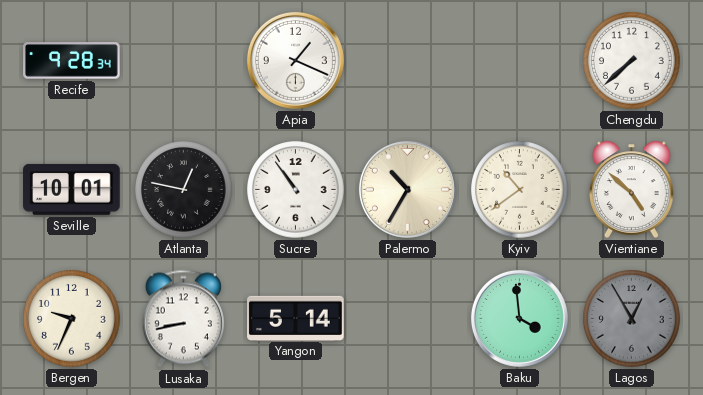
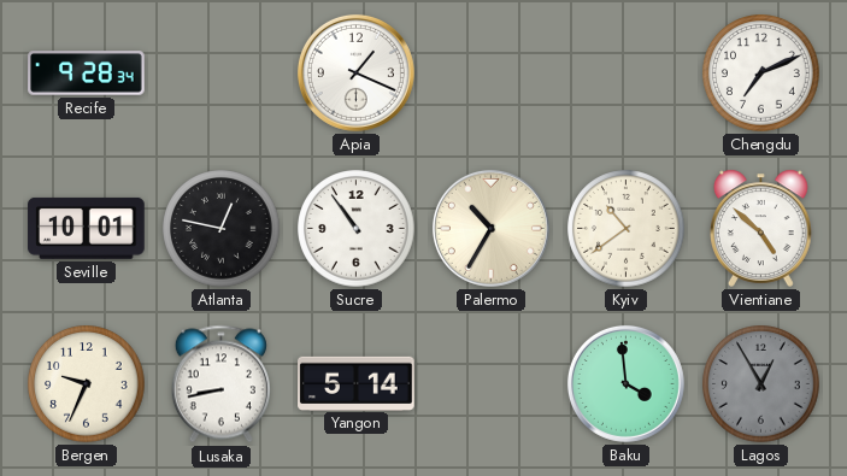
Chengdu: 7:38 -> 7:11 (761, 74)
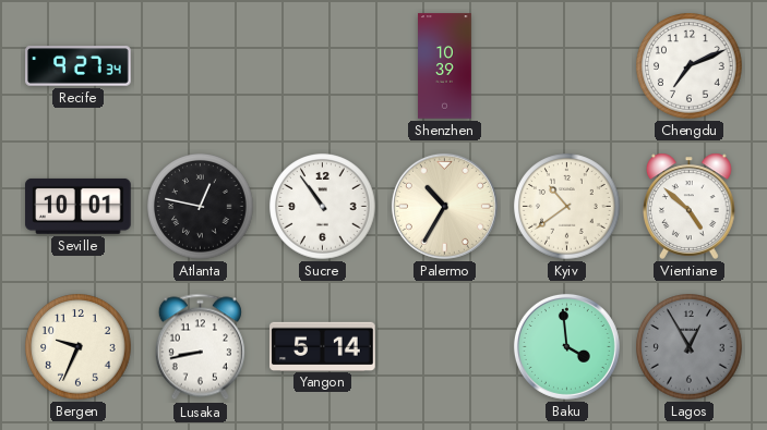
Recife: 9:28 -> 9:27 (79, 66)
Apia: 1:19 -> none (355, 72)
Shenzhen: none -> 10:39 (445, 66)
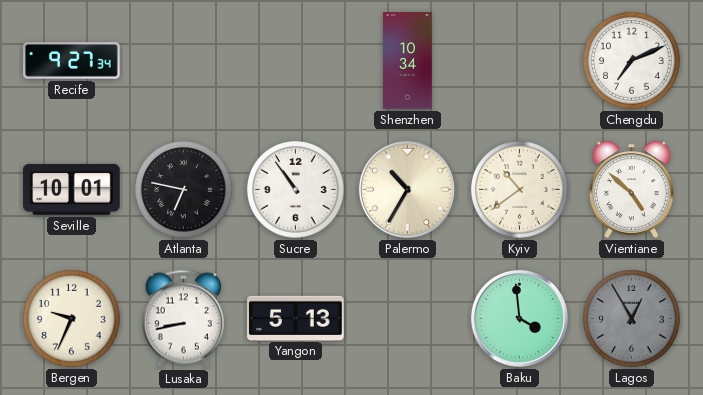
Shenzhen: 10:39 -> 10:34 (408, 61)
Atlanta: 12:47 -> 6:47 (184, 190)
Yangon: 5:14 -> 5:13 (296, 318)
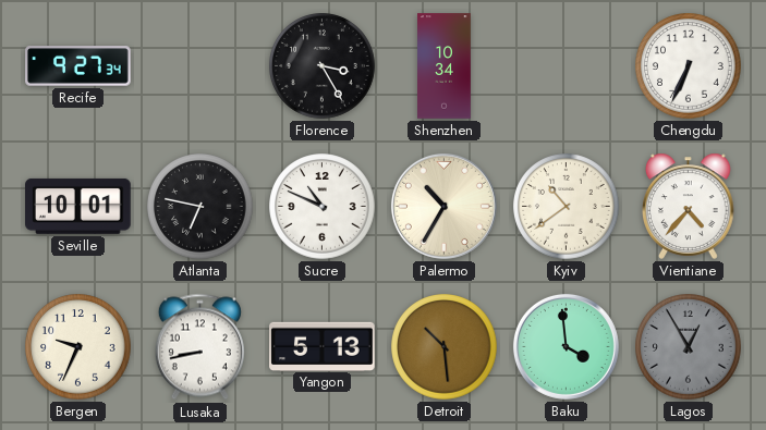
Florence: none -> 3:25 (323, 66)
Chengdu: 7:11 -> 6:34 (689, 66)
Sucre: 10:54 -> 10:49 (323, 207)
Vientiane: 4:52 -> 4:37 (689, 206)
Detroit: none -> 10:29 (445, 347)
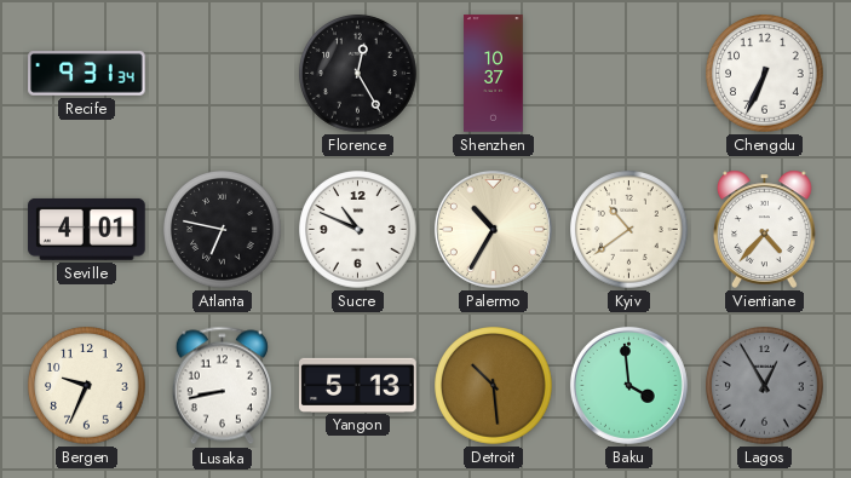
Recife: 9:27 -> 9:31 (87, 74)
Florence: 3:25 -> 12:25 (358, 74)
Shenzhen: 10:34 -> 10:37 (494, 74)
Seville: 10:01 -> 4:01 (87, 229)
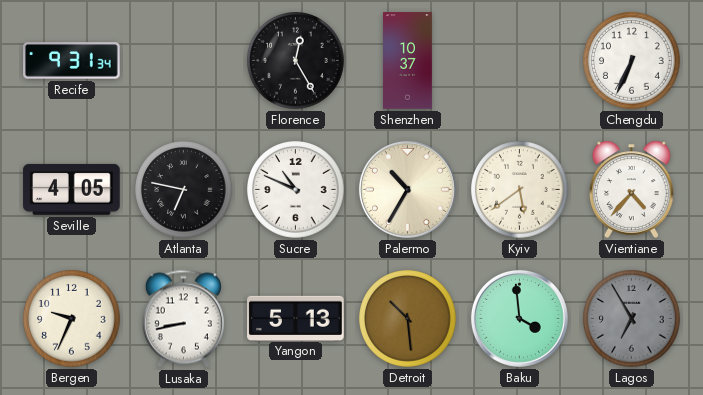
Seville: 4:01 -> 4:05 (72, 189)
Kyiv: 10:39 -> 5:39 (520, 190)
Lagos: 12:55 -> 6:55 (632, 319)
